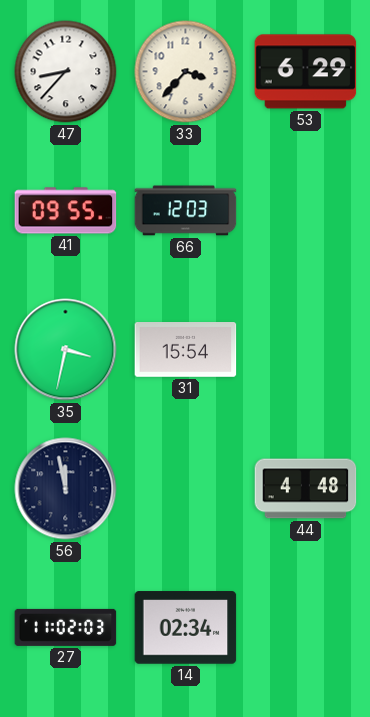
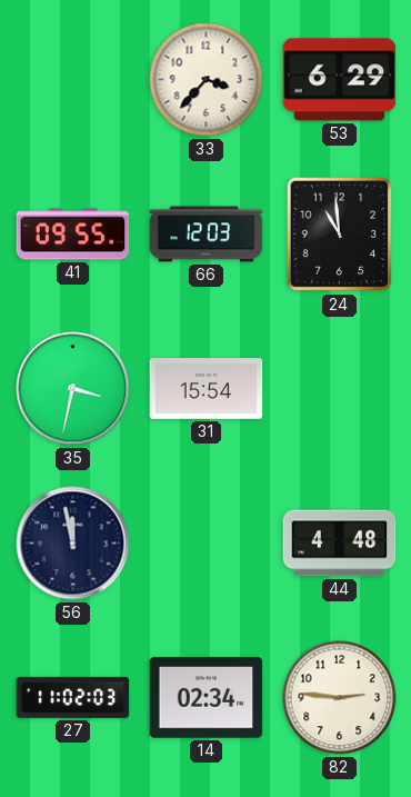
47: 8:37 -> none (66, 72)
24: none -> 10:59 (340, 235)
82: none -> 2:46 (340, 698)
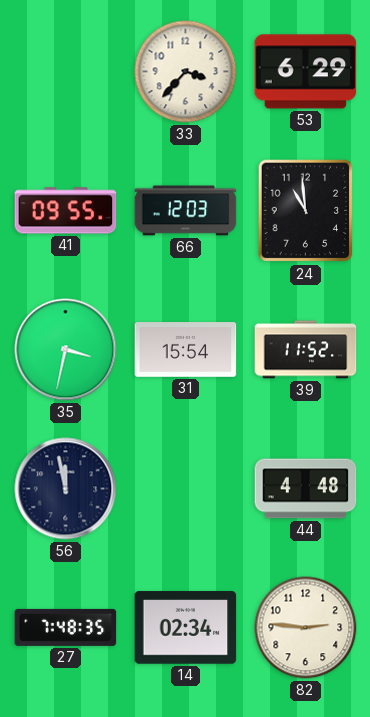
39: none -> 11:52 (306, 350)
27: 11:02 -> 7:48 (66, 627)
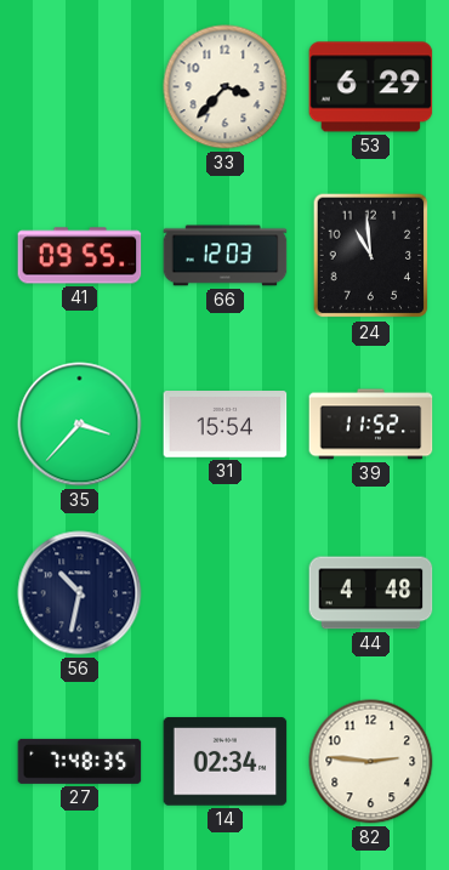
35: 3:32 -> 3:37 (80, 425)
56: 11:58 -> 10:32 (80, 593)
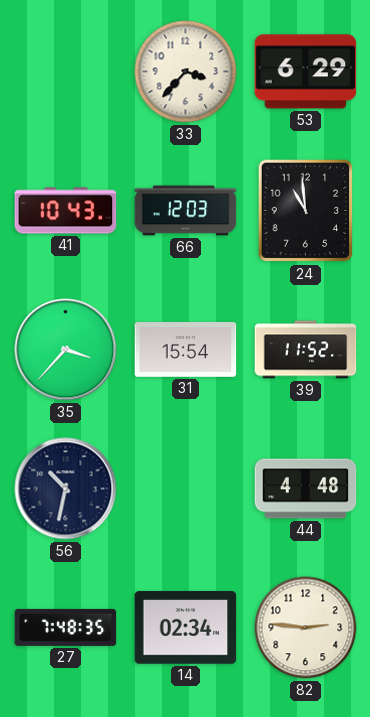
41: 09:55 -> 10:43 (66, 211)
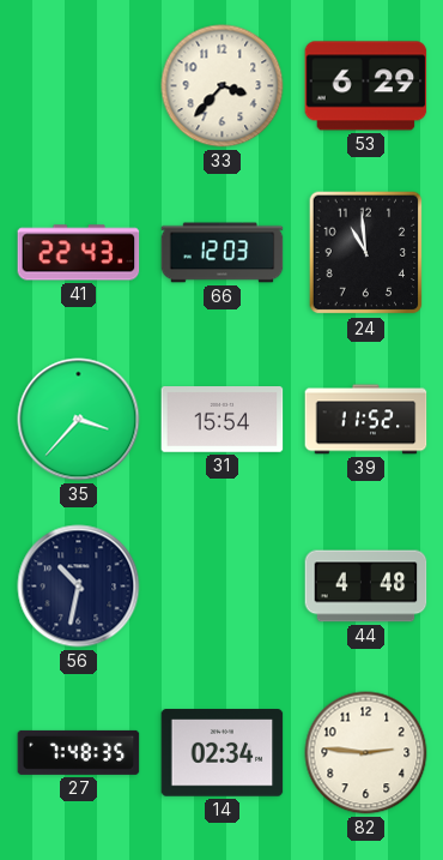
41: 10:43 -> 22:43 (79, 253)
